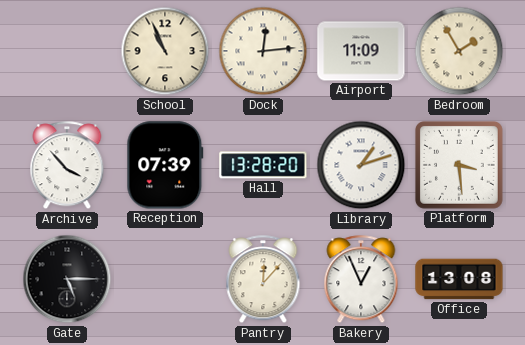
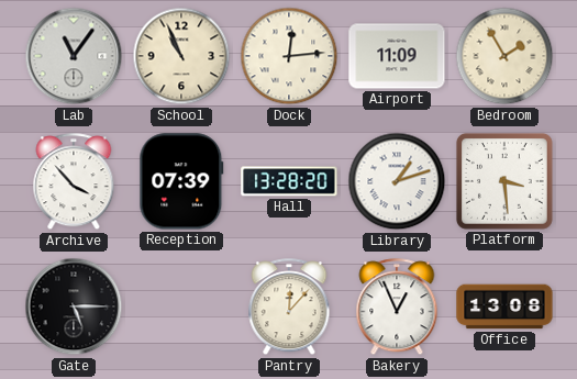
Lab: none -> 11:06 (74, 56)
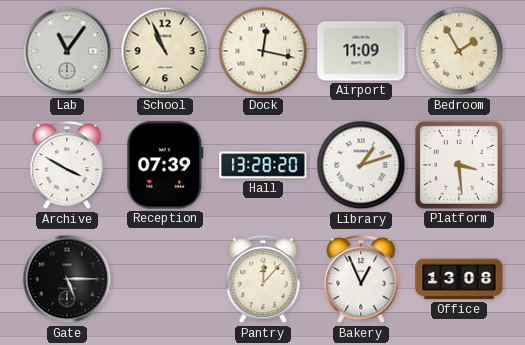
Dock: 12:14 -> 12:17 (263, 51)
Archive: 3:53 -> 3:50 (67, 166)
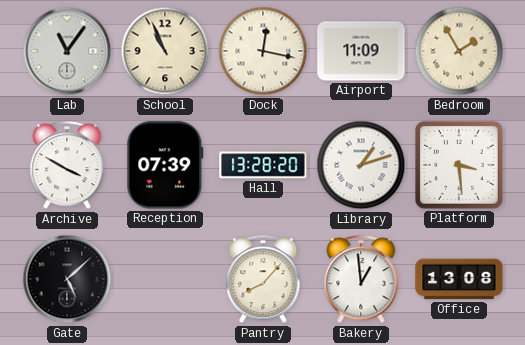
Gate: 5:15 -> 5:08 (67, 279)
Pantry: 12:07 -> 8:07 (263, 280)
Bakery: 12:56 -> 12:59 (361, 280)
